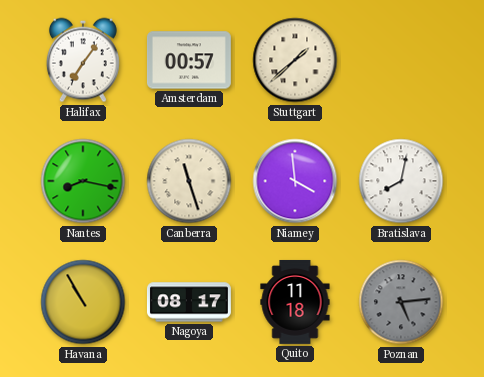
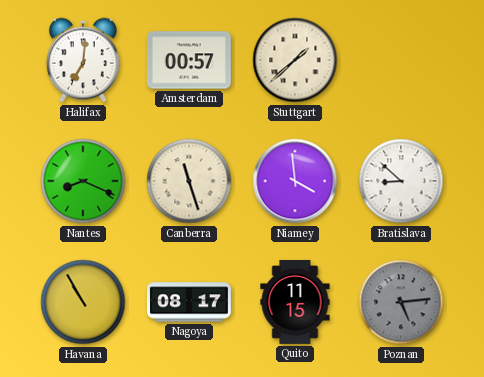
Halifax: 7:06 -> 7:01 (83, 60)
Nantes: 8:17 -> 8:19 (83, 181)
Bratislava: 8:02 -> 8:52 (401, 181)
Quito: 11:18 -> 11:15 (295, 302)
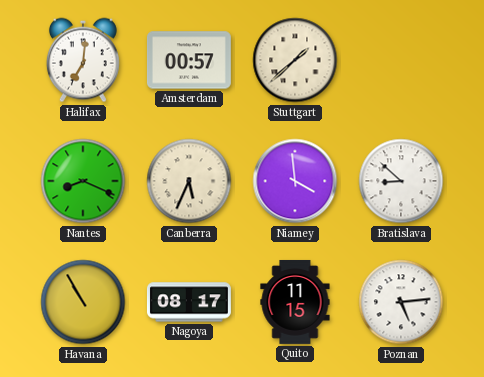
Canberra: 11:27 -> 5:34 (189, 181)
Poznan dial: grey -> white (401, 302)
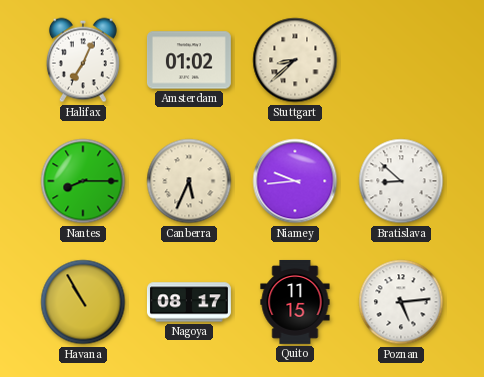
Halifax: 7:01 -> 7:04 (83, 60)
Amsterdam: 00:57 -> 01:02 (189, 60)
Stuttgart: 1:38 -> 8:38 (295, 60)
Nantes: 8:19 -> 8:15 (83, 181)
Niamey: 3:59 -> 9:44 (295, 181)
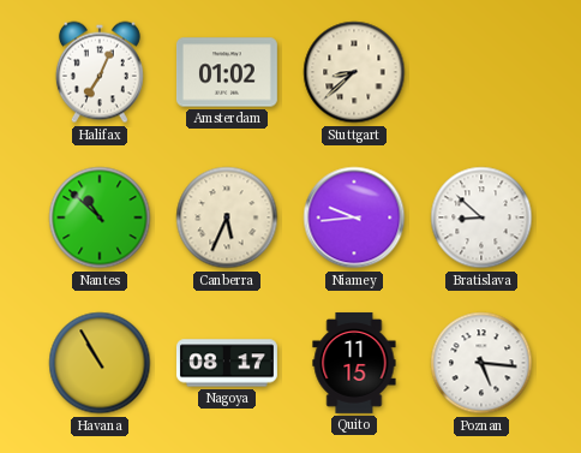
Nantes: 8:15 -> 10:52 (100, 217)
Poznan: 5:14 -> 5:16 (481, 363)
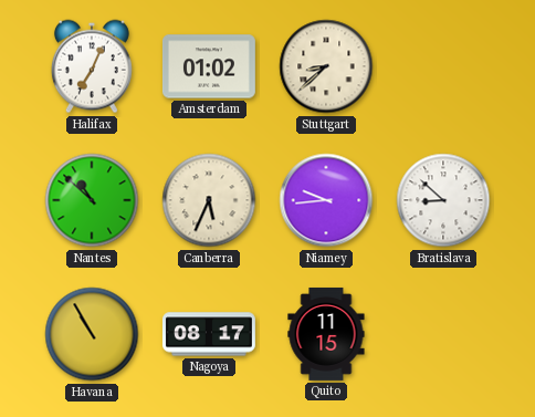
Poznan: 5:16 -> none (481, 363)
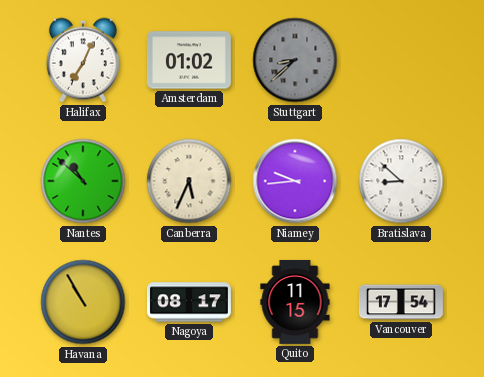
Stuttgart dial: cream -> grey (295, 60)
Vancouver: none -> 17:54 (401, 302)
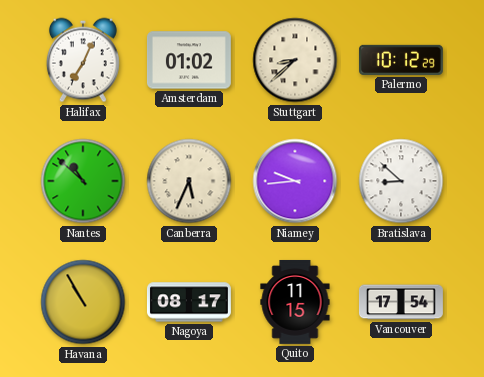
Stuttgart dial: grey -> cream (295, 60)
Palermo: none -> 10:12 (401, 60)
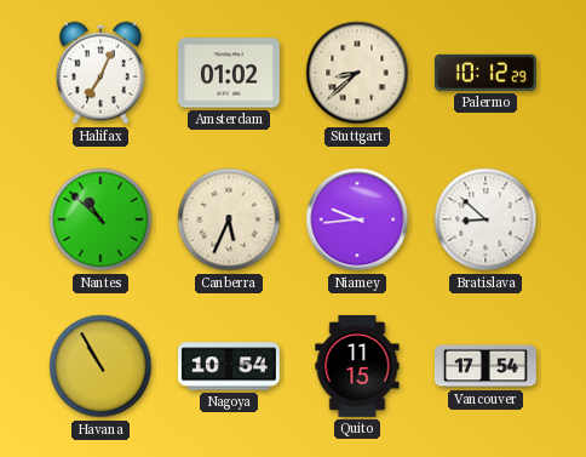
Nagoya: 08:17 -> 10:54 (229, 366)
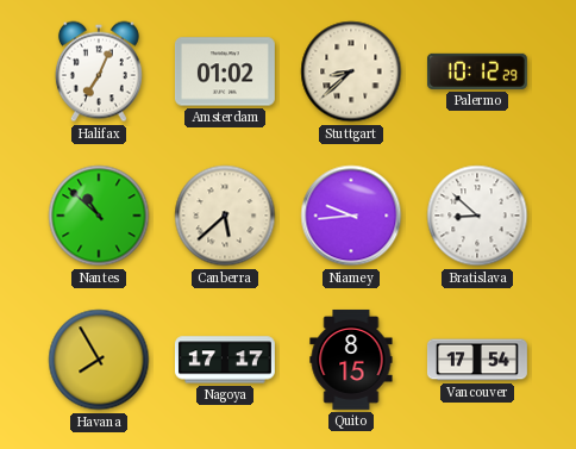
Canberra: 5:34 -> 5:38 (225, 216)
Havana: 10:55 -> 7:55 (99, 360)
Nagoya: 10:54 -> 17:17 (225, 360)
Quito: 11:15 -> 8:15 (351, 360)
